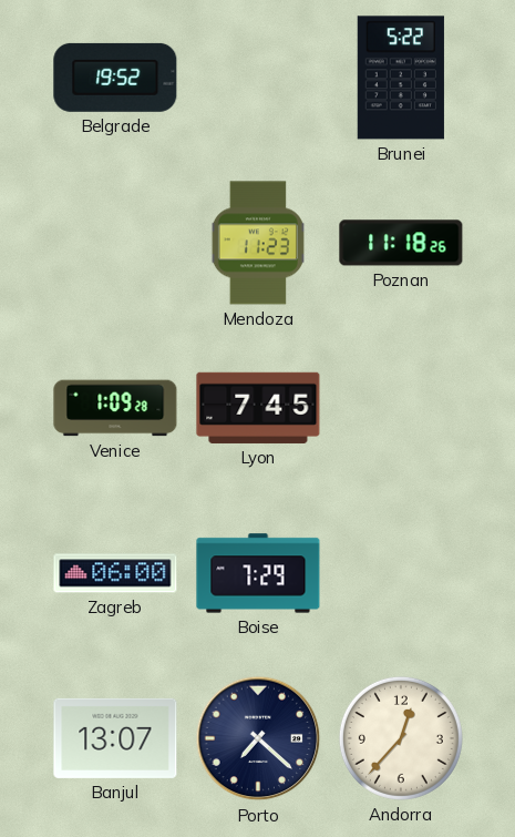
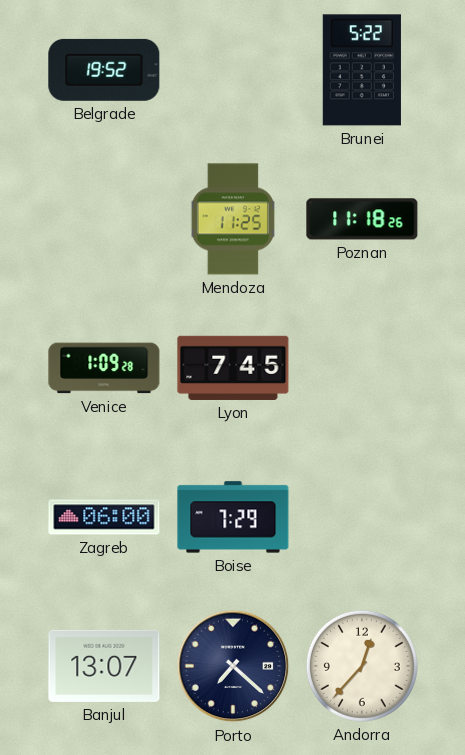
Mendoza: 11:23 -> 11:25 (233, 219)
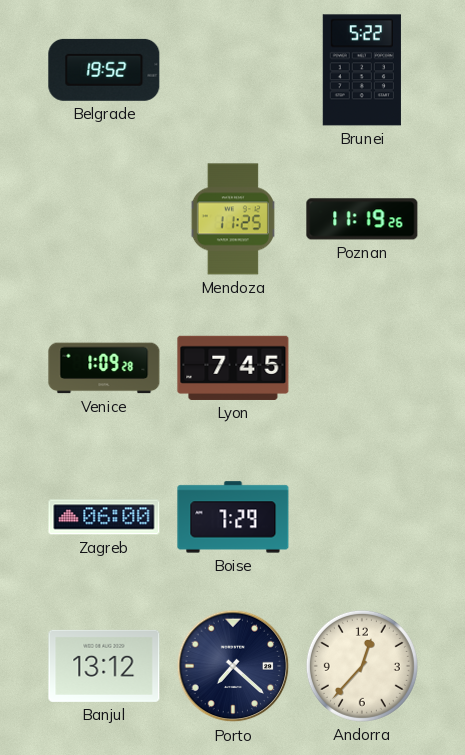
Poznan: 11:18 -> 11:19 (362, 219)
Banjul: 13:07 -> 13:12 (104, 666)
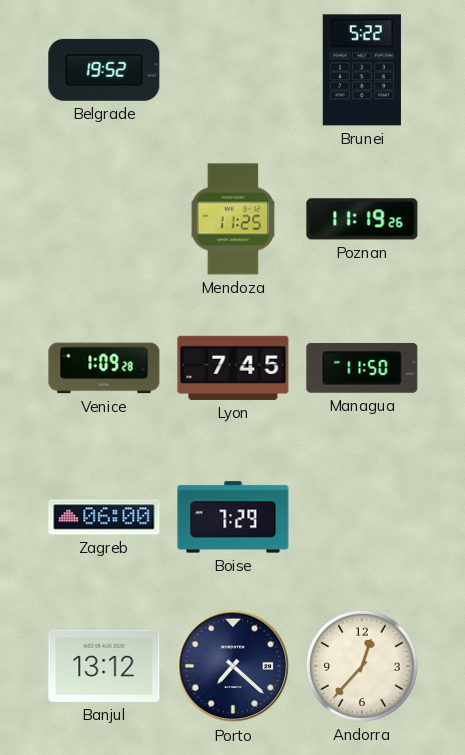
Managua: none -> 11:50 (362, 368)
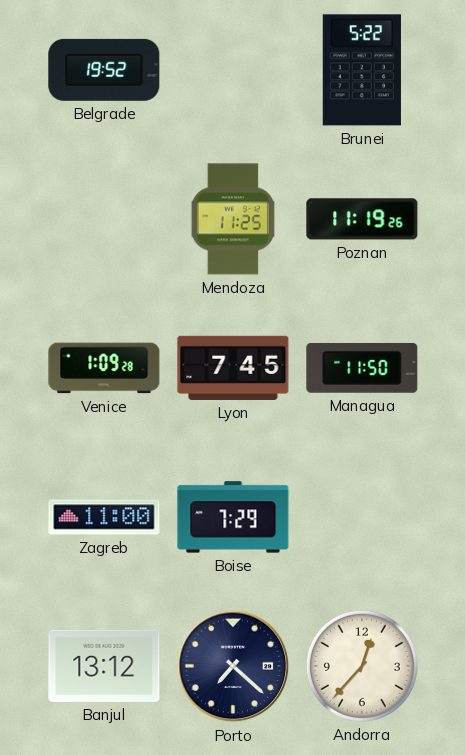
Zagreb: 06:00 -> 11:00 (104, 517)
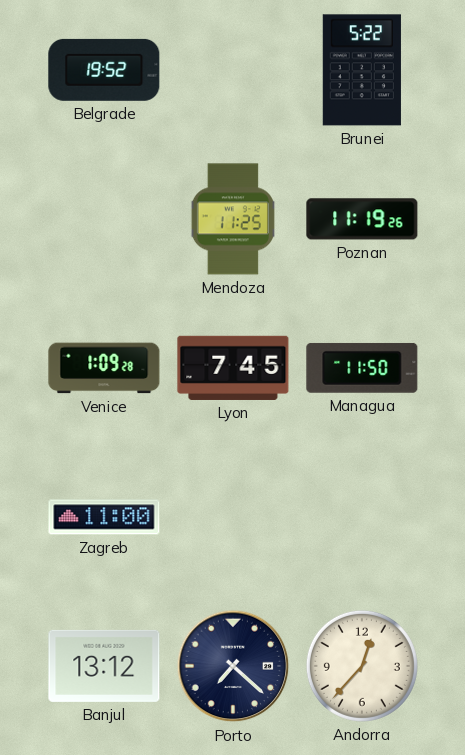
Boise: 7:29 -> none (233, 517)
